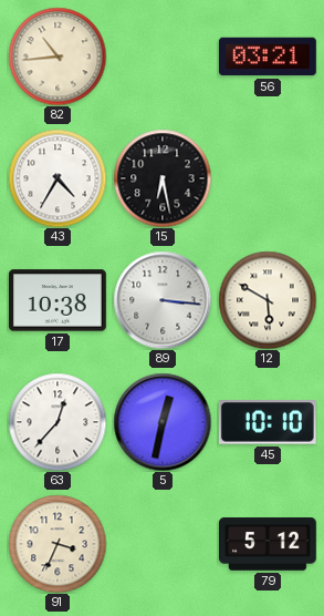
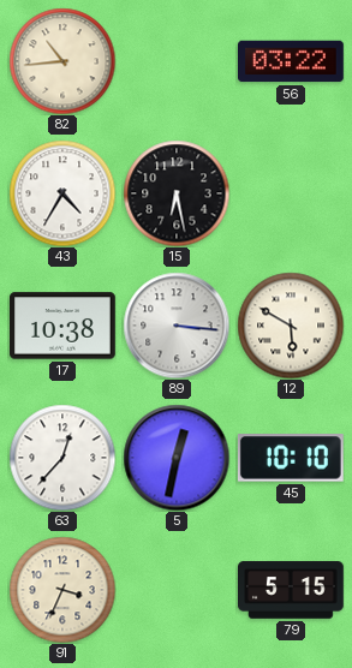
56: 03:21 -> 03:22 (292, 61)
79: 5:12 -> 5:15 (292, 590)
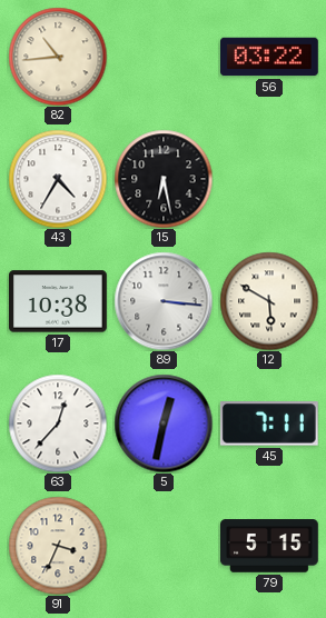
45: 10:10 -> 7:11 (269, 423)
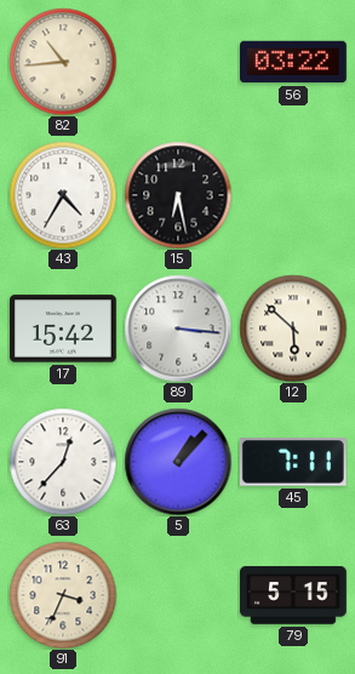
17: 10:38 -> 15:42 (64, 329)
12: 5:50 -> 5:52 (293, 329)
5: 12:32 -> 1:07 (178, 462)
